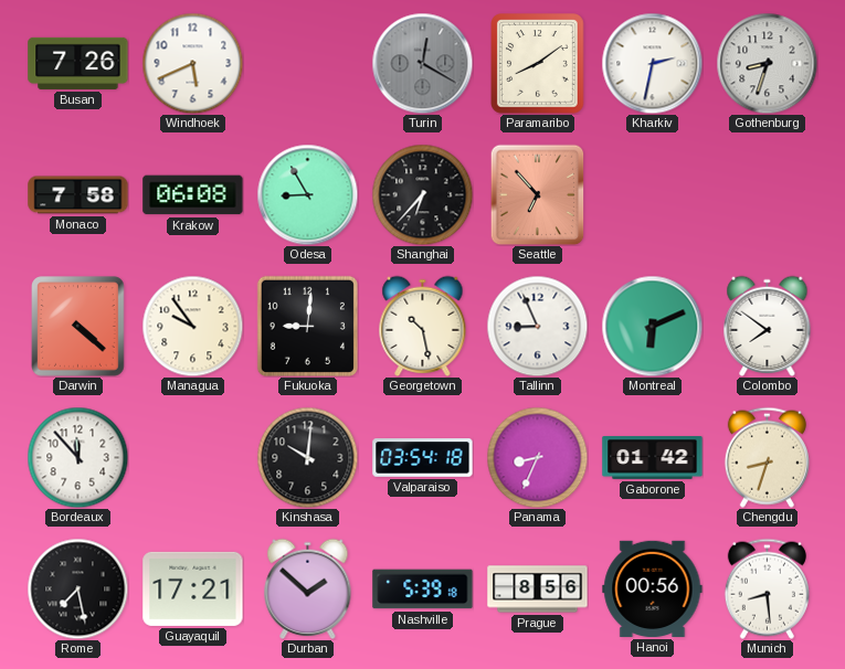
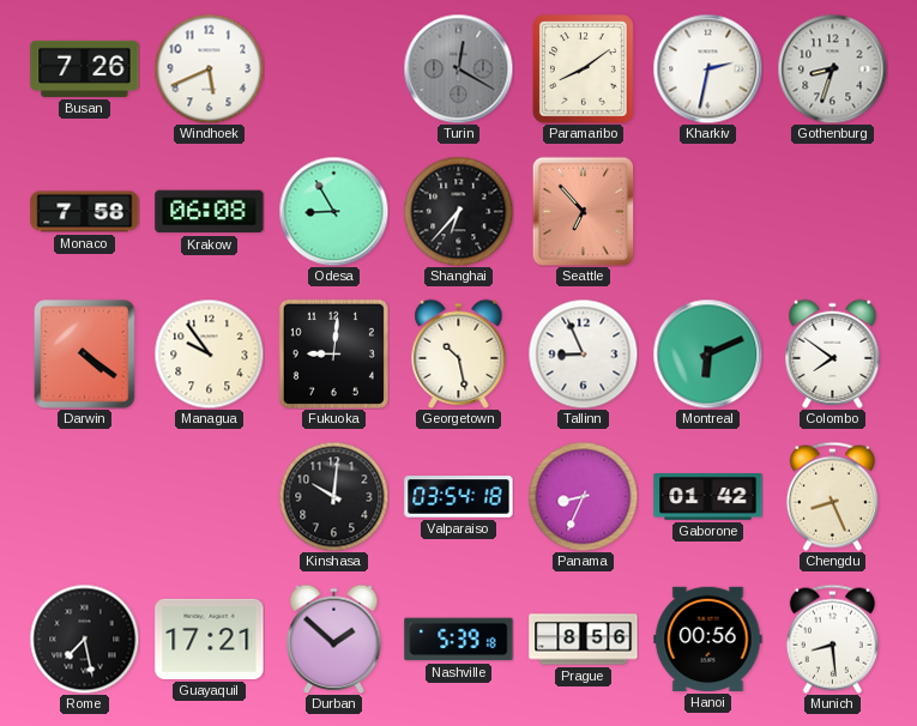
Darwin: 4:22 -> 4:21 (85, 355)
Bordeaux: 11:53 -> none (77, 457)
Chengdu: 8:33 -> 8:26 (832, 496)
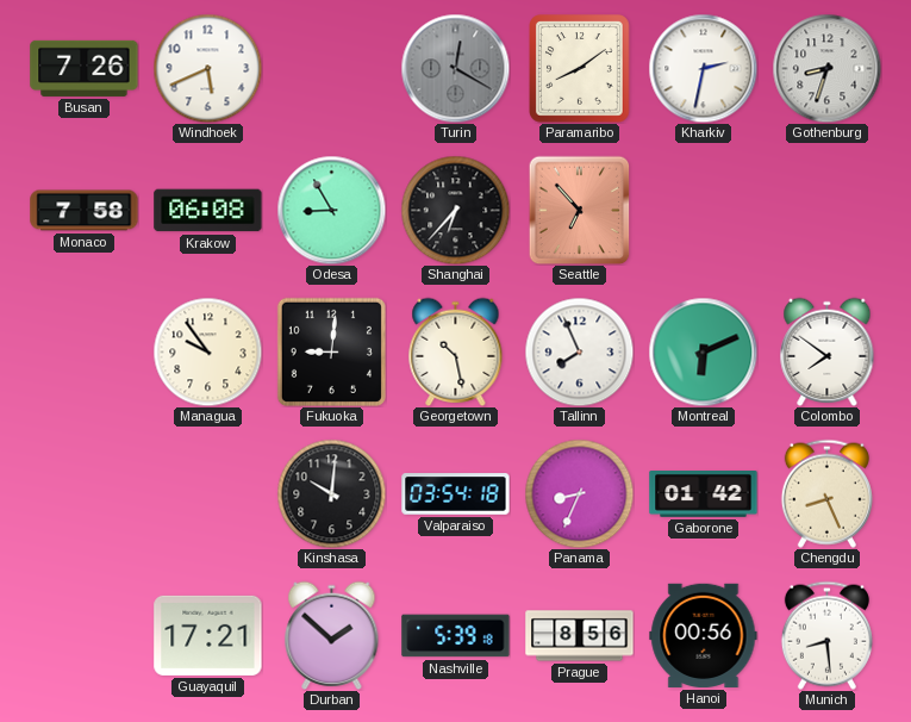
Darwin: 4:21 -> none (85, 355)
Tallinn: 8:56 -> 7:56 (579, 351)
Rome: 7:28 -> none (84, 639)
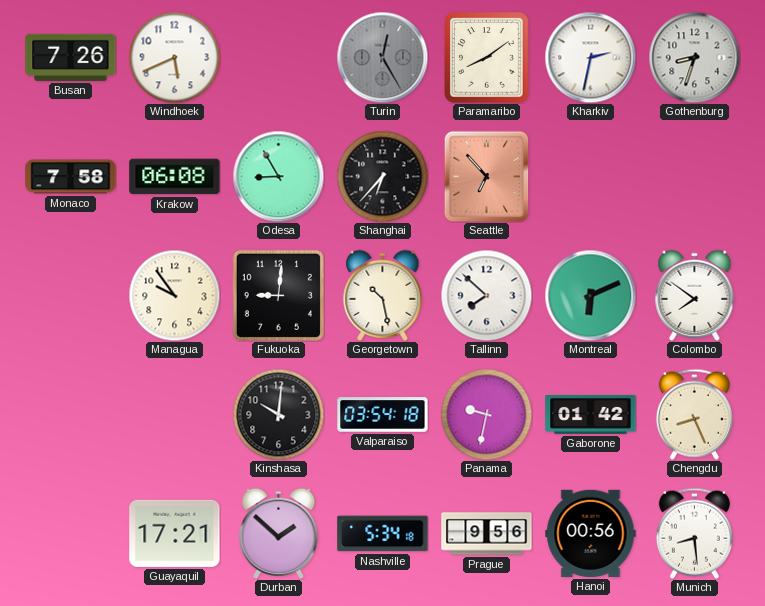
Turin: 12:20 -> 12:25 (382, 57)
Tallinn: 7:56 -> 7:52 (486, 295)
Panama: 8:34 -> 9:32 (486, 414)
Nashville: 5:39 -> 5:34 (383, 534)
Prague: 8:56 -> 9:56 (487, 534)
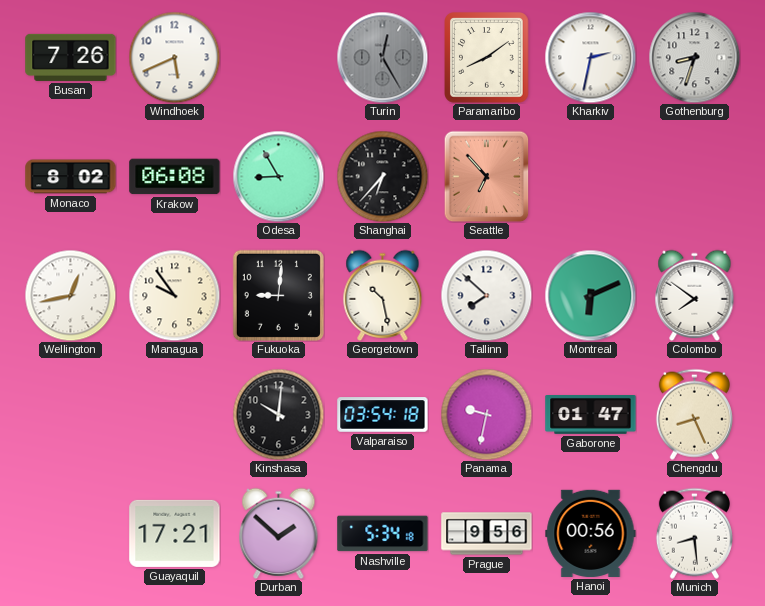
Monaco: 7:58 -> 8:02 (71, 177)
Wellington: none -> 12:43 (70, 295)
Gaborone: 01:42 -> 01:47 (591, 415)
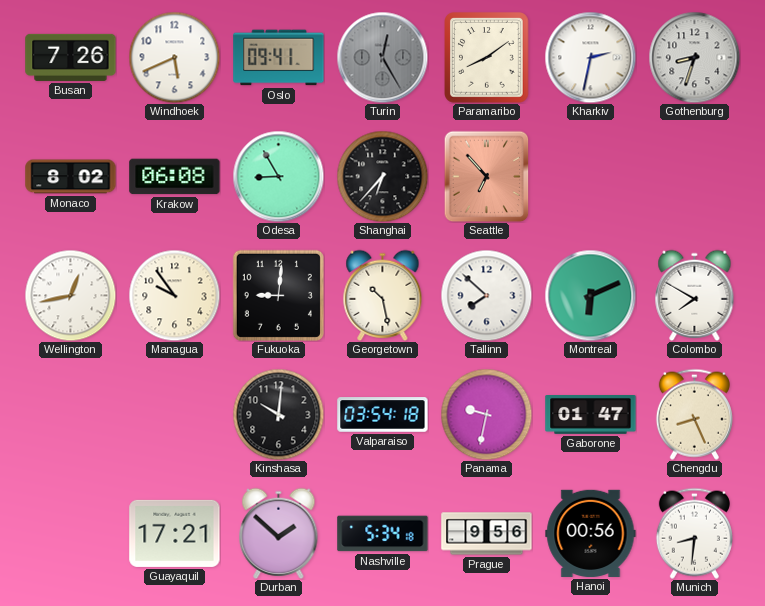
Oslo: none -> 09:41 (279, 58)
Colombo: 7:51 -> 7:50 (695, 295)
Munich: 8:29 -> 8:31 (694, 533)
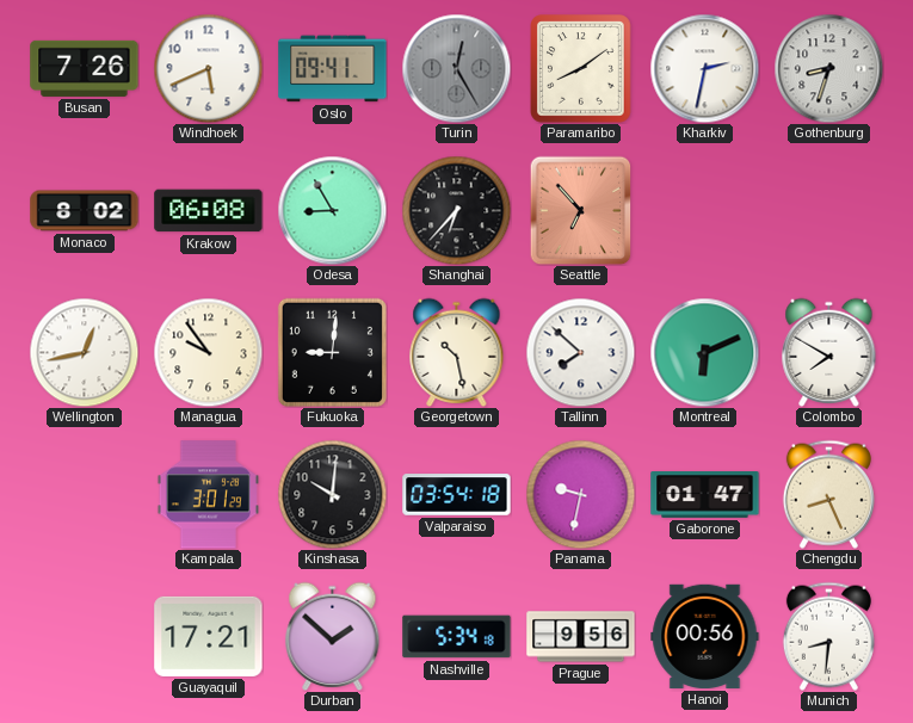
Kampala: none -> 3:01 (208, 495)
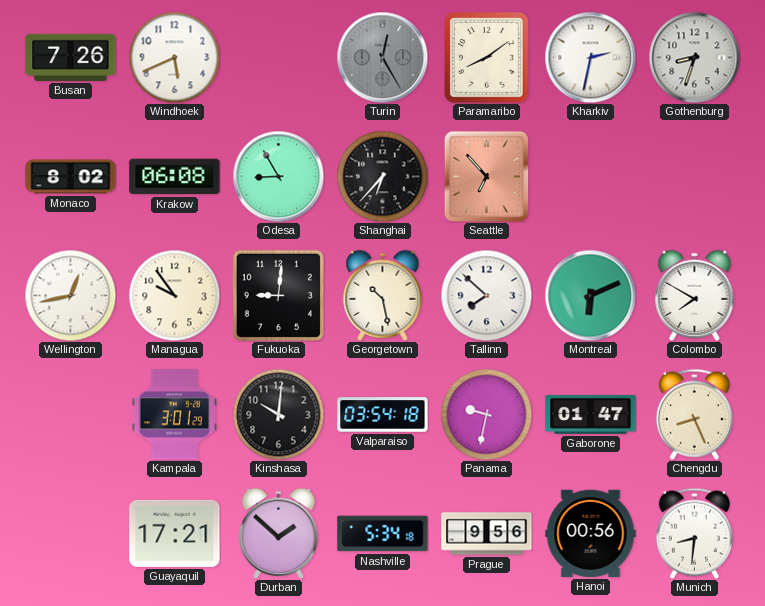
Oslo: 09:41 -> none (333, 69)
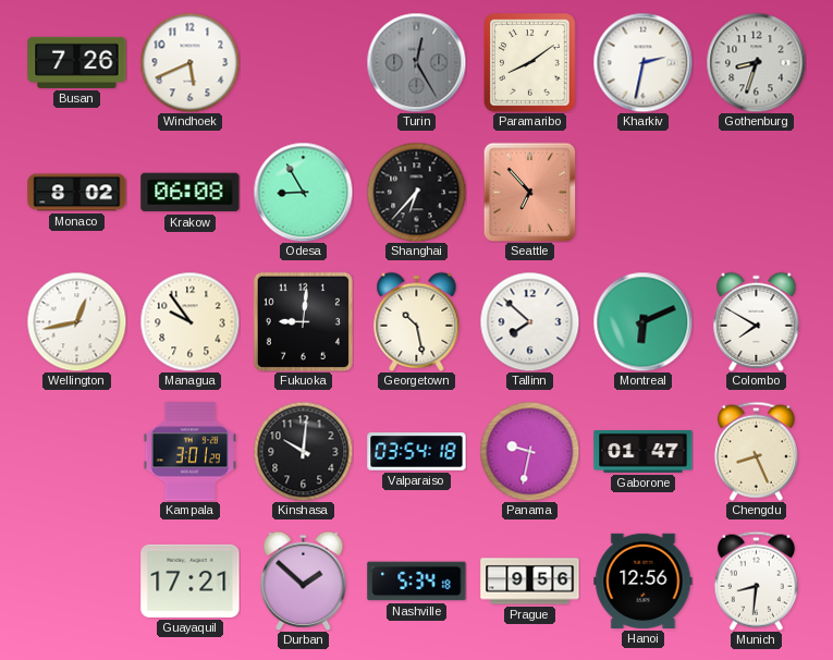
Hanoi: 00:56 -> 12:56 (644, 580)
